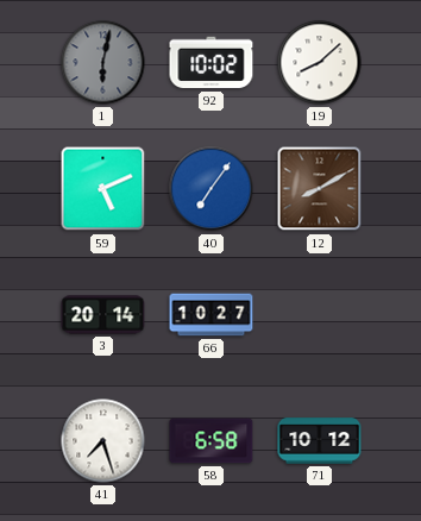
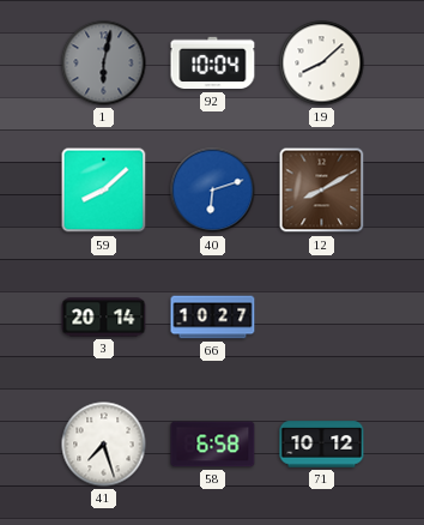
92: 10:02 -> 10:04 (213, 64)
59: 5:11 -> 8:08 (104, 191)
40: 7:06 -> 6:12 (213, 191)
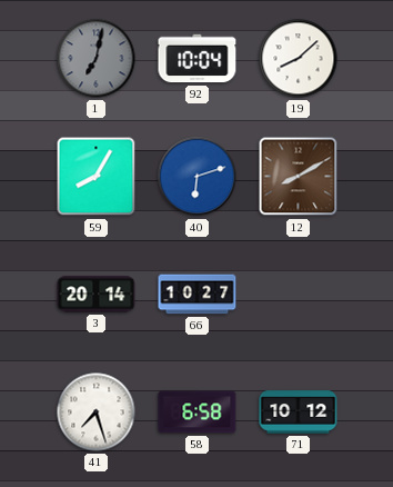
1: 6:02 -> 7:02 (97, 59)
59: 8:08 -> 8:05 (97, 177)
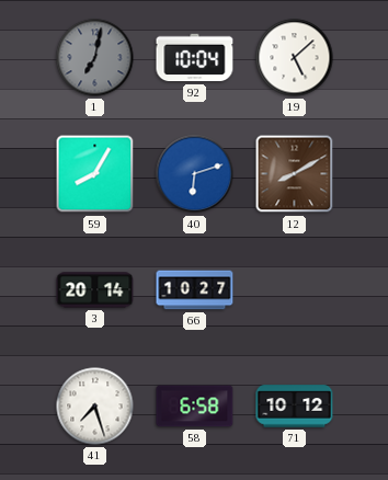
19: 8:08 -> 5:08 (295, 58)
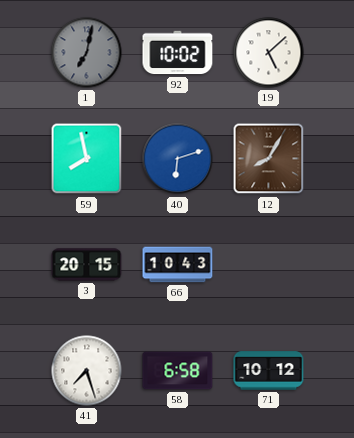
92: 10:04 -> 10:02 (178, 53)
59: 8:05 -> 7:58 (87, 159)
12: 8:10 -> 8:05 (269, 159)
3: 20:14 -> 20:15 (87, 265)
66: 10:27 -> 10:43 (178, 265)
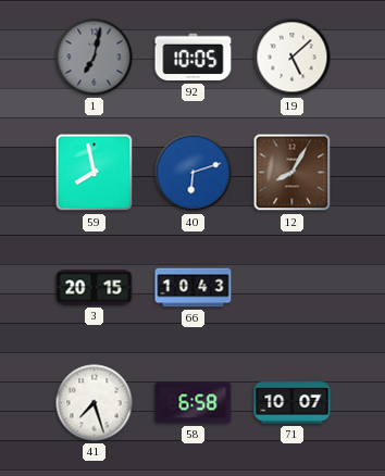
92: 10:02 -> 10:05 (194, 58)
71: 10:12 -> 10:07 (293, 403)
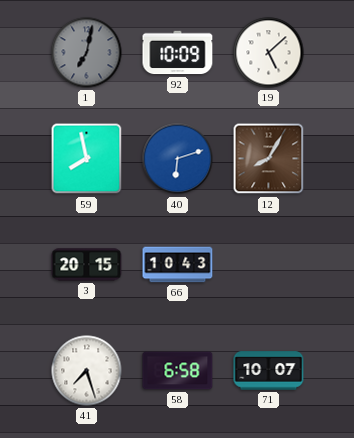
92: 10:05 -> 10:09 (178, 53)
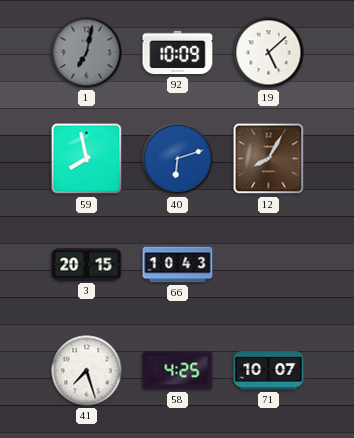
58: 6:58 -> 4:25 (178, 371)
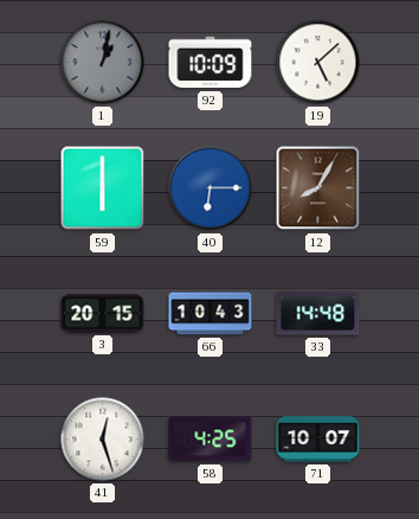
1: 7:02 -> 1:02 (103, 63)
59: 7:58 -> 6:00 (103, 188)
40: 6:12 -> 6:15 (211, 188)
33: none -> 14:48 (318, 314)
41: 7:27 -> 12:27 (103, 440)
